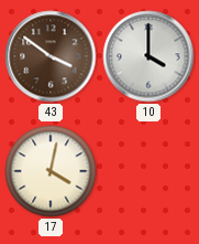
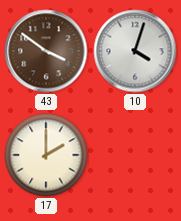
10: 4:00 -> 4:03 (135, 51)
17: 4:02 -> 2:00 (46, 155)
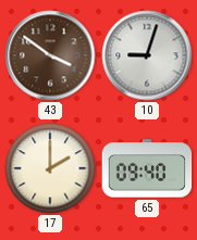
10: 4:03 -> 9:03 (147, 55)
65: none -> 09:40 (147, 168)
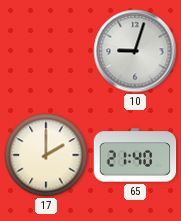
43: 3:51 -> none (50, 55)
65: 09:40 -> 21:40 (135, 155)
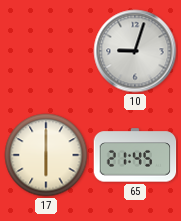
17: 2:00 -> 6:00 (46, 155)
65: 21:40 -> 21:45 (135, 155)
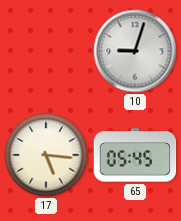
17: 6:00 -> 5:16 (46, 155)
65: 21:45 -> 05:45 (135, 155)
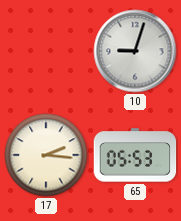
17: 5:16 -> 2:16 (46, 155)
65: 05:45 -> 05:53 (135, 155)
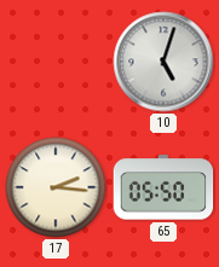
10: 9:03 -> 5:03 (163, 62)
65: 05:53 -> 05:50 (163, 187)
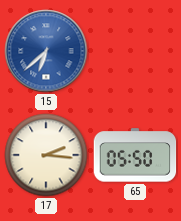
15: none -> 6:38 (46, 51)
10: 5:03 -> none (163, 62)
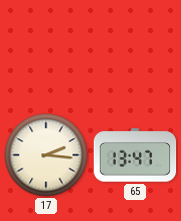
15: 6:38 -> none (46, 51)
65: 05:50 -> 13:47 (135, 155)
